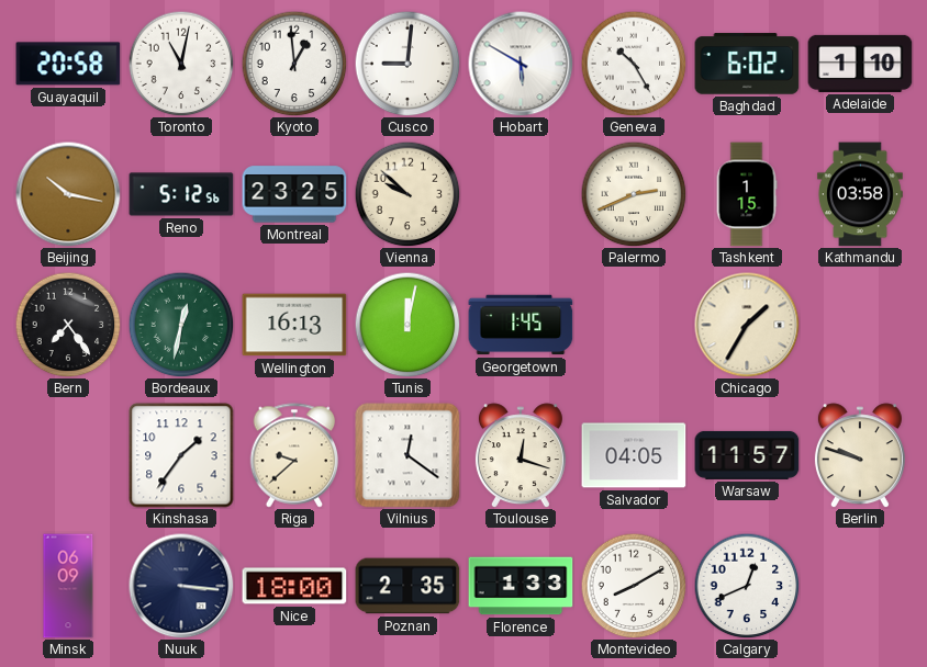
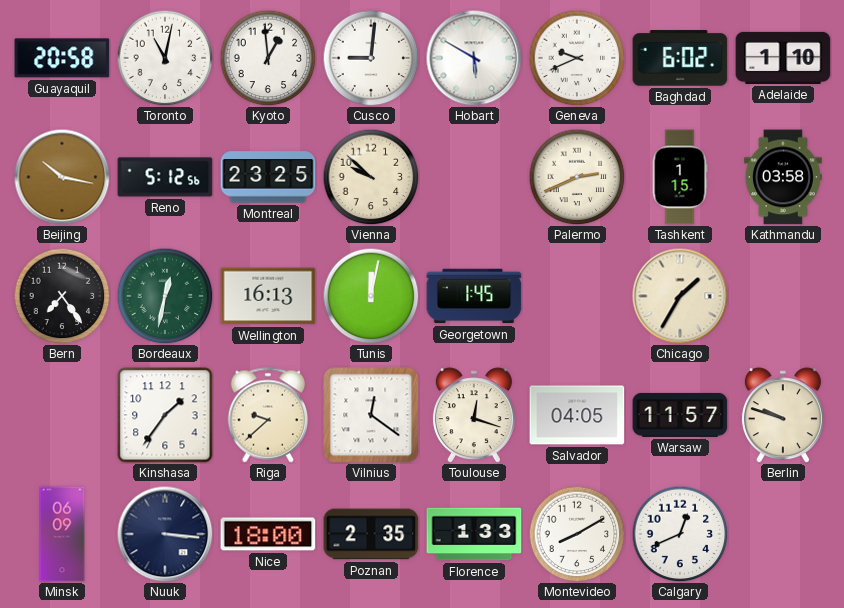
Geneva: 10:25 -> 9:41 (577, 58)
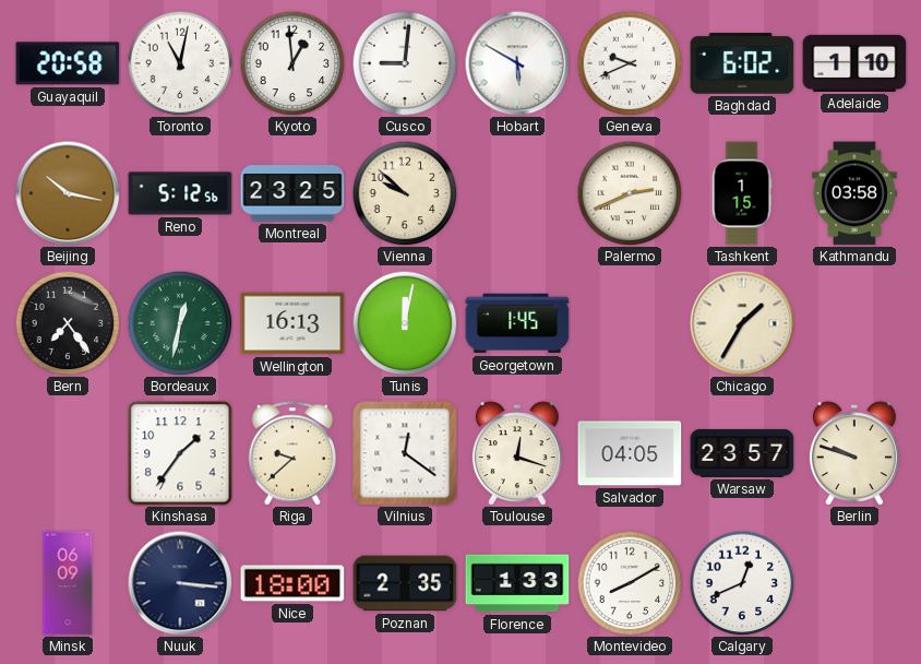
Warsaw: 11:57 -> 23:57 (742, 453)
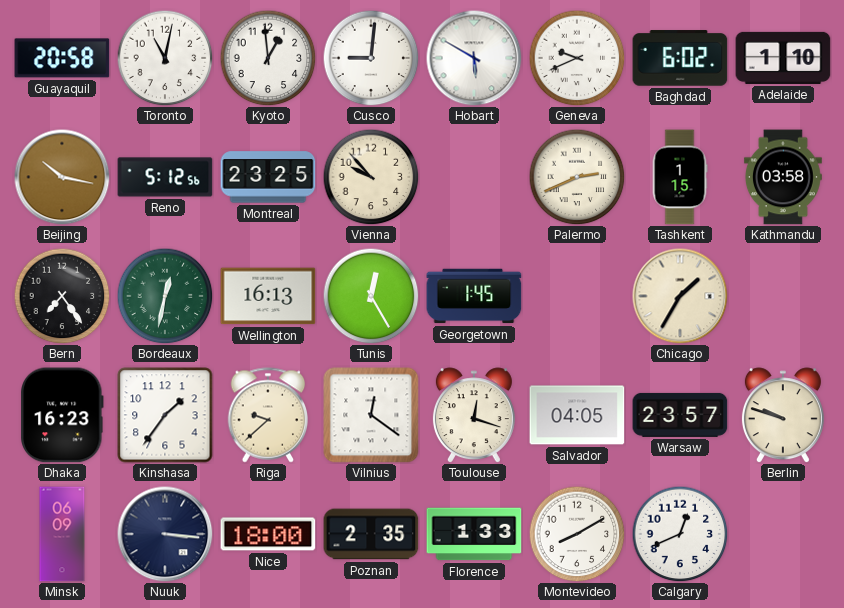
Vienna: 9:52 -> 9:53 (371, 177)
Tunis: 12:02 -> 12:25 (371, 296)
Dhaka: none -> 16:23 (63, 415)
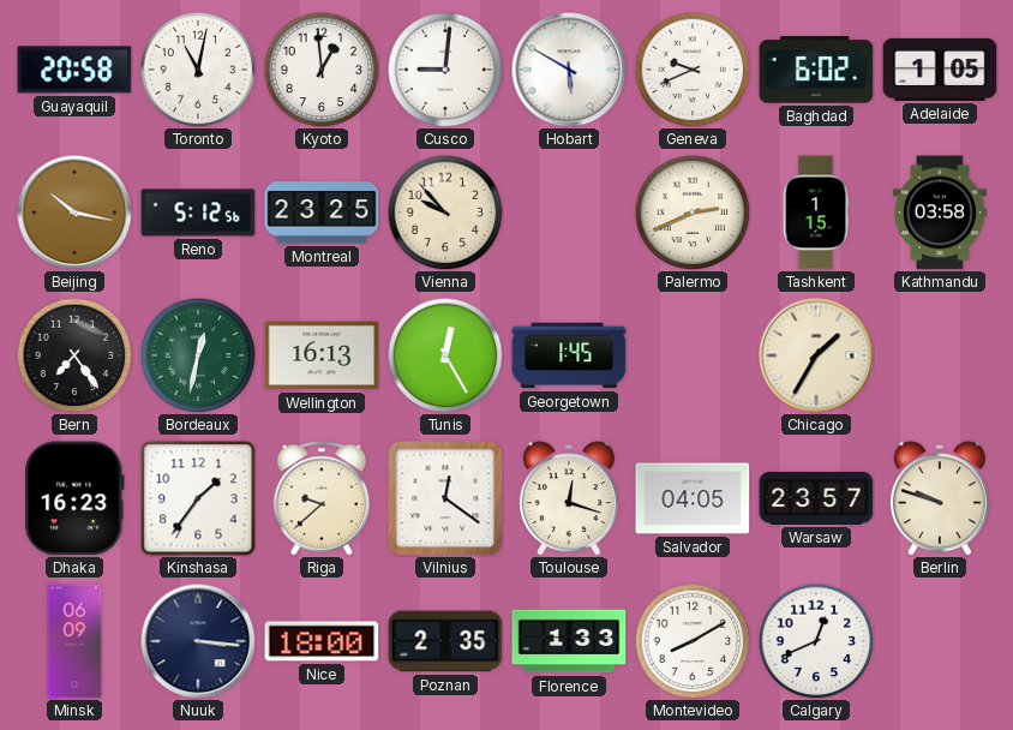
Adelaide: 1:10 -> 1:05 (940, 70)
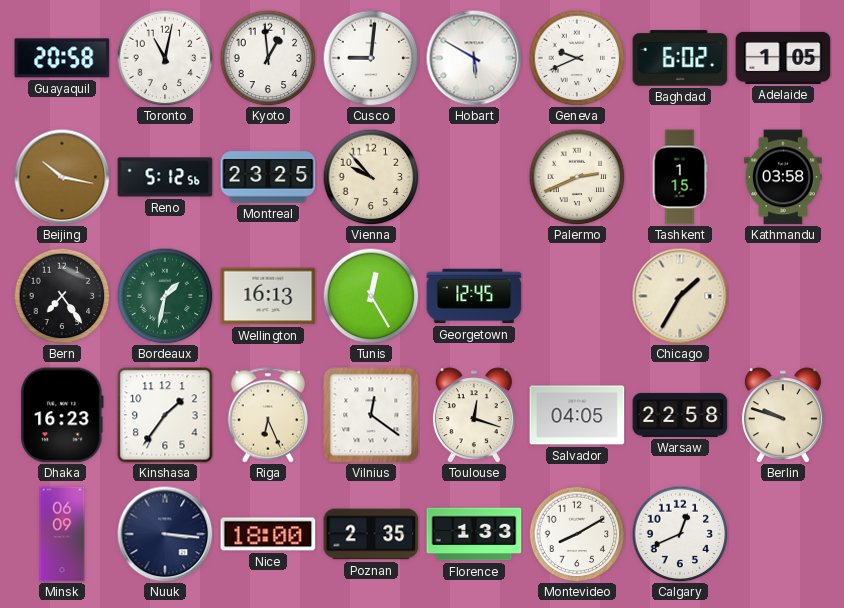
Bordeaux: 12:32 -> 1:32 (165, 296)
Georgetown: 1:45 -> 12:45 (474, 296)
Riga: 9:38 -> 6:26 (268, 415)
Warsaw: 23:57 -> 22:58 (680, 415)
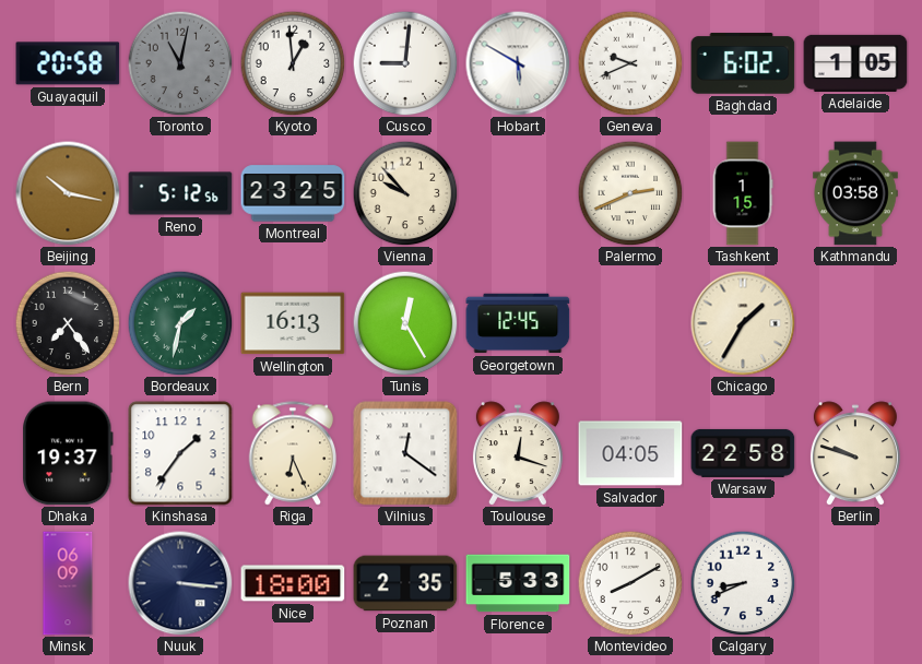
Toronto dial: white -> grey (180, 63)
Dhaka: 16:23 -> 19:37 (69, 453)
Florence: 1:33 -> 5:33 (518, 583)
Calgary: 12:41 -> 8:41 (743, 583)
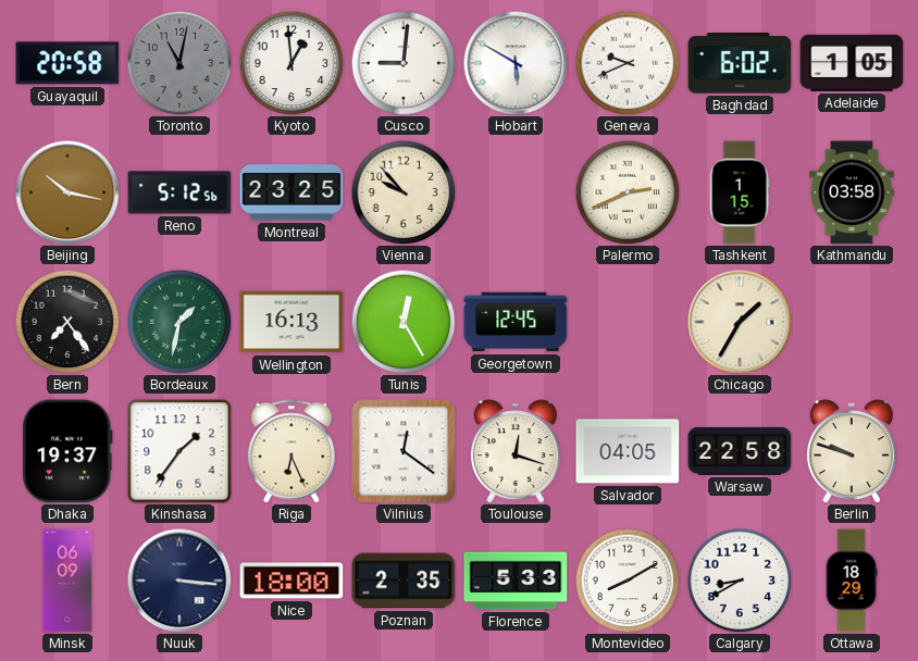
Calgary: 8:41 -> 8:40 (740, 581)
Ottawa: none -> 18:29 (852, 581)
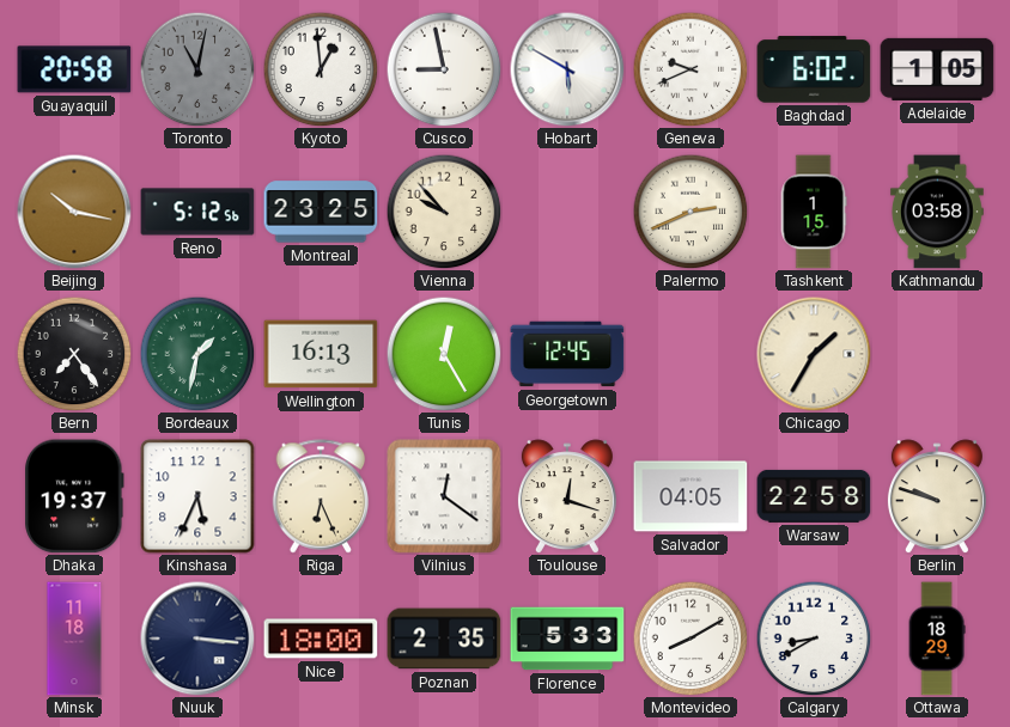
Cusco: 9:01 -> 8:58 (444, 69)
Kinshasa: 1:36 -> 5:34 (197, 496)
Minsk: 06:09 -> 11:18 (74, 639)
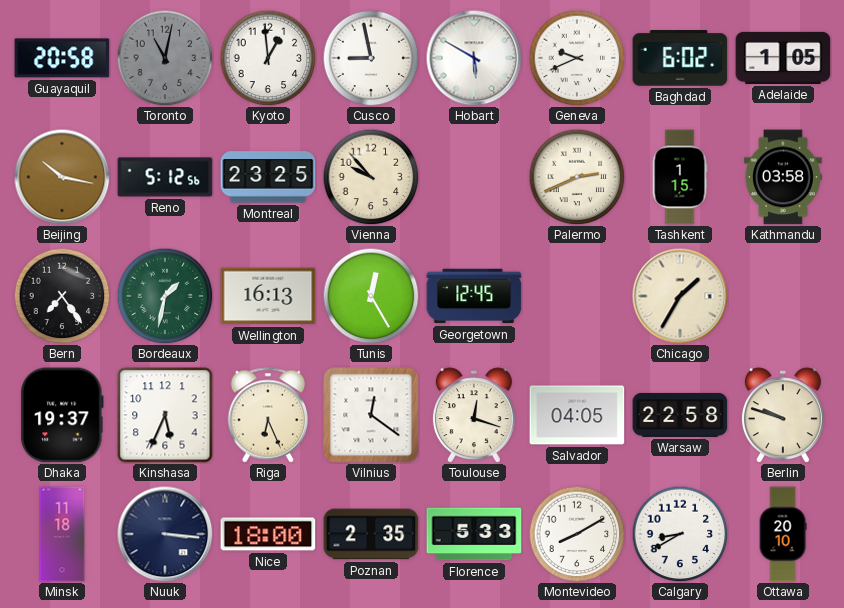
Ottawa: 18:29 -> 20:10 (783, 534)
